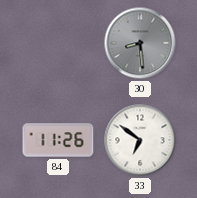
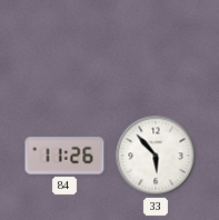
30: 8:29 -> none (140, 43)
33: 6:51 -> 5:53 (156, 156)
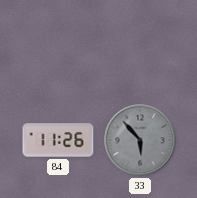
33 dial: white -> grey (140, 140)
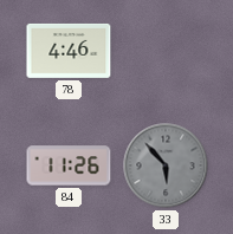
78: none -> 4:46 (69, 51)
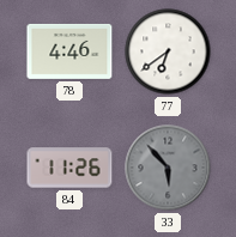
77: none -> 6:39 (168, 51)
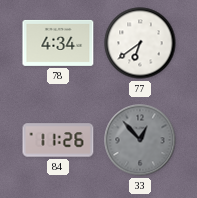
78: 4:46 -> 4:34 (58, 43)
33: 5:53 -> 12:53 (140, 140)
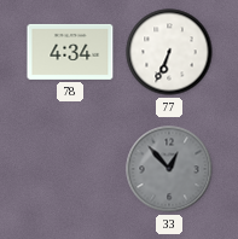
77: 6:39 -> 6:34 (169, 52)
84: 11:26 -> none (58, 140)
